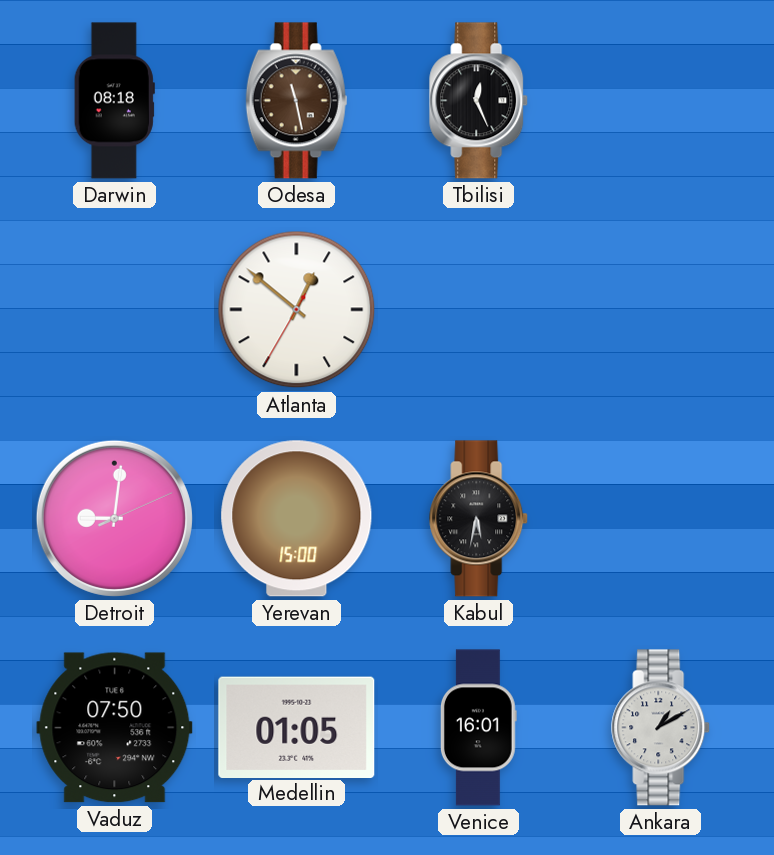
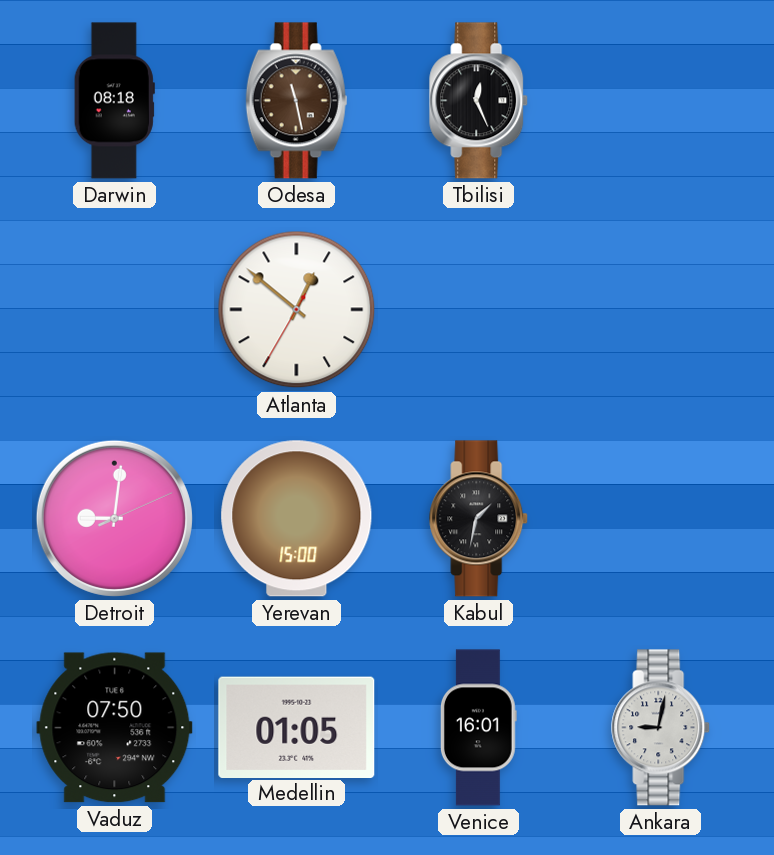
Kabul: 5:32 -> 1:32 (479, 519)
Ankara: 1:10 -> 9:02 (661, 728)
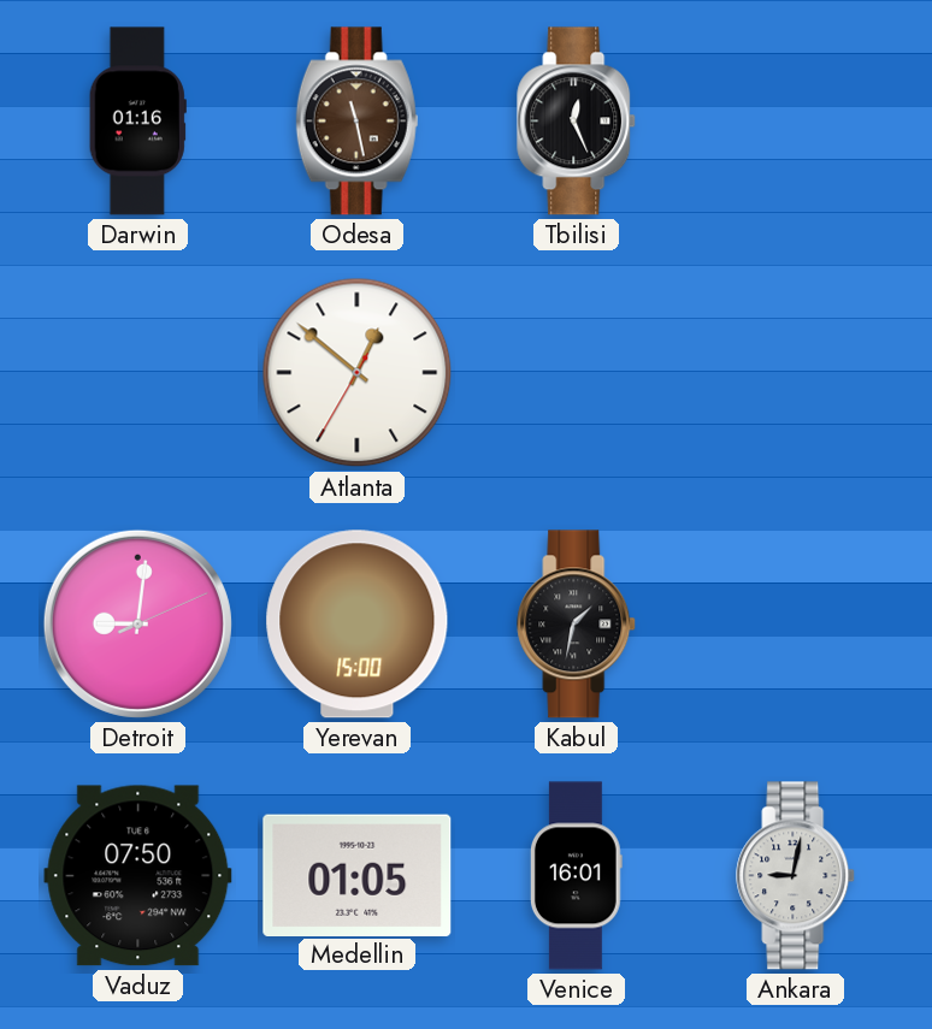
Darwin: 08:18 -> 01:16 (137, 122)
